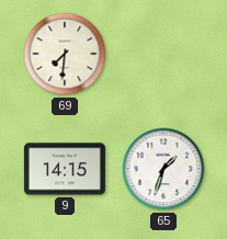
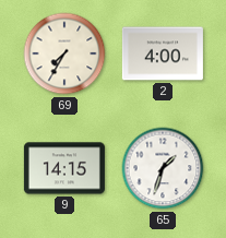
69: 7:31 -> 7:35 (64, 53)
2: none -> 4:00 (163, 53)
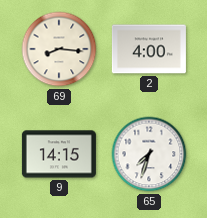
69: 7:35 -> 8:16 (59, 49)
65: 1:33 -> 7:33 (149, 154)
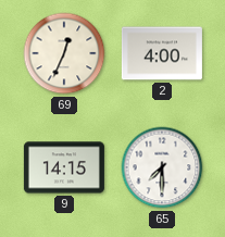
69: 8:16 -> 12:34 (64, 53)
65: 7:33 -> 7:30 (162, 167)
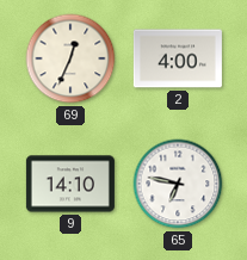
9: 14:15 -> 14:10 (70, 184)
65: 7:30 -> 6:47 (178, 184)
